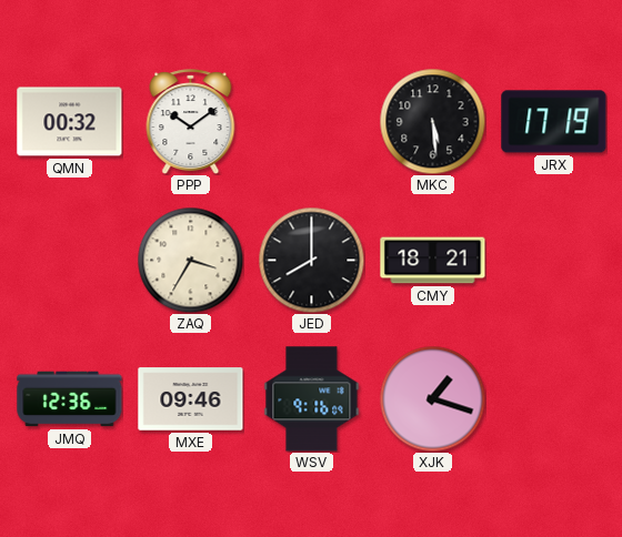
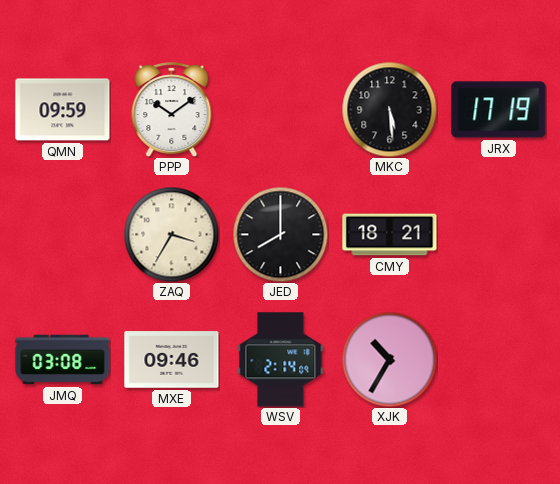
QMN: 00:32 -> 09:59 (63, 110)
JMQ: 12:36 -> 03:08 (63, 360)
WSV: 9:16 -> 2:14 (281, 360)
XJK: 1:18 -> 10:35 (389, 359)
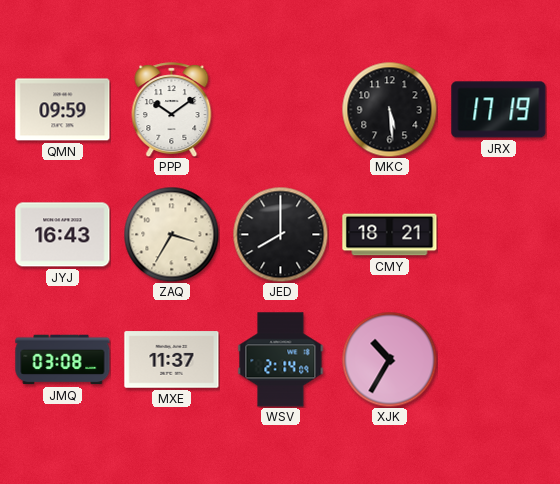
JYJ: none -> 16:43 (63, 235)
MXE: 09:46 -> 11:37 (172, 360)
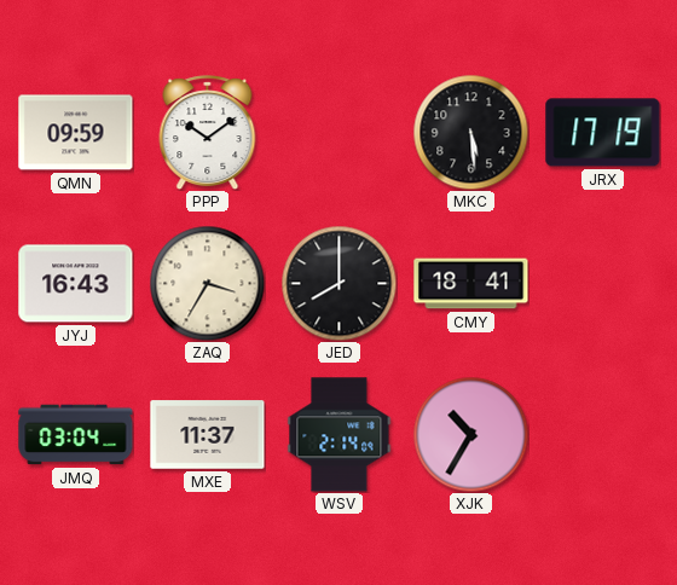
CMY: 18:21 -> 18:41 (471, 284)
JMQ: 03:08 -> 03:04 (76, 435)
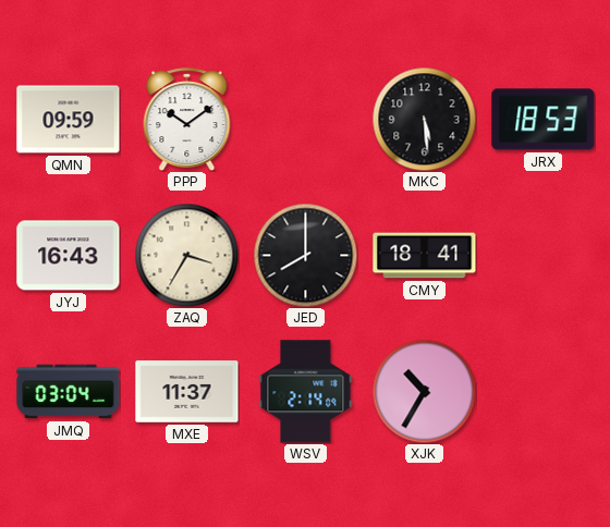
JRX: 17:19 -> 18:53 (544, 120)
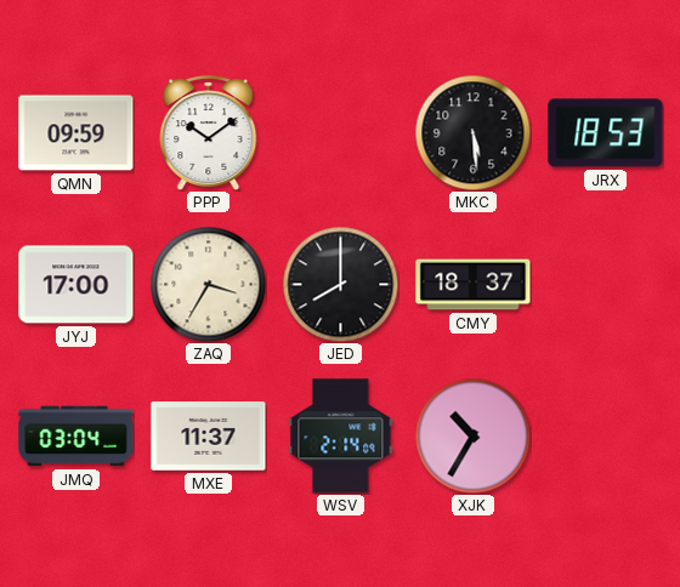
JYJ: 16:43 -> 17:00 (76, 285)
CMY: 18:41 -> 18:37 (474, 285)
